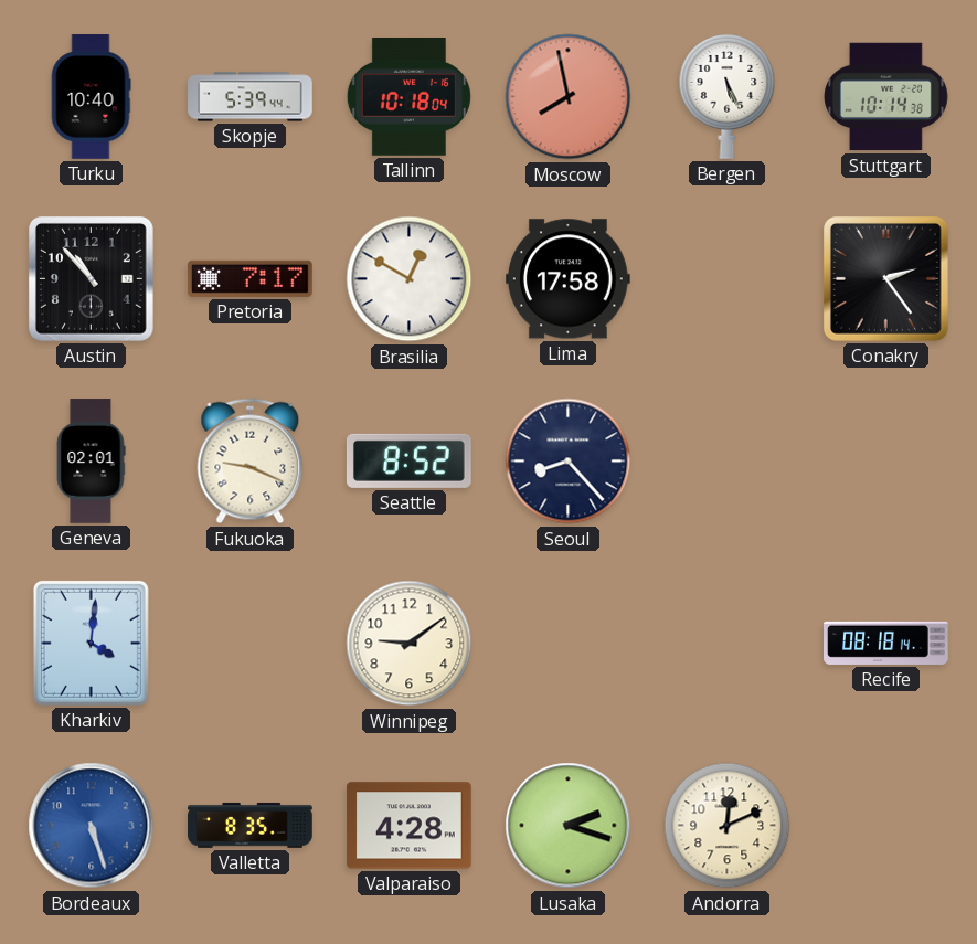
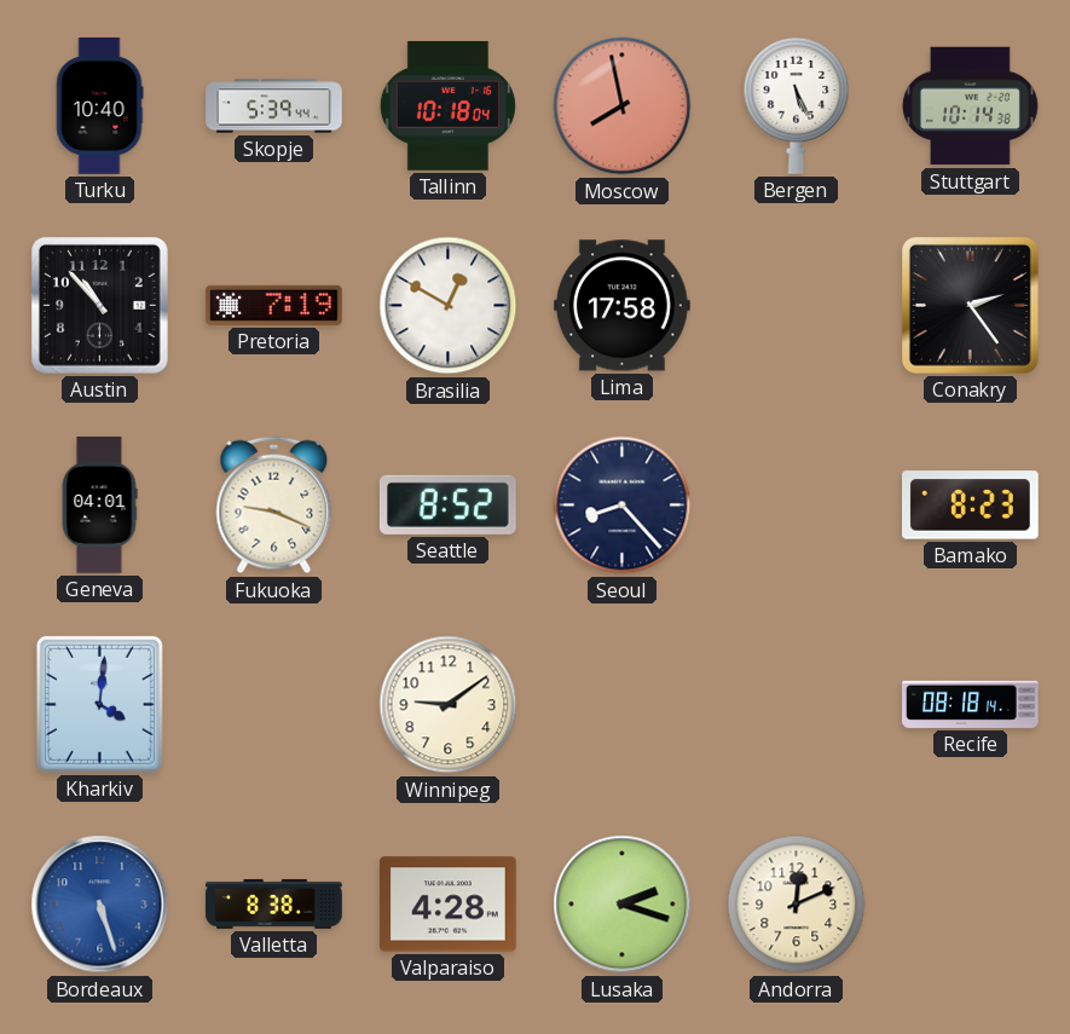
Pretoria: 7:17 -> 7:19 (274, 305)
Geneva: 02:01 -> 04:01 (99, 506)
Bamako: none -> 8:23 (971, 506)
Valletta: 8:35 -> 8:38 (274, 903)
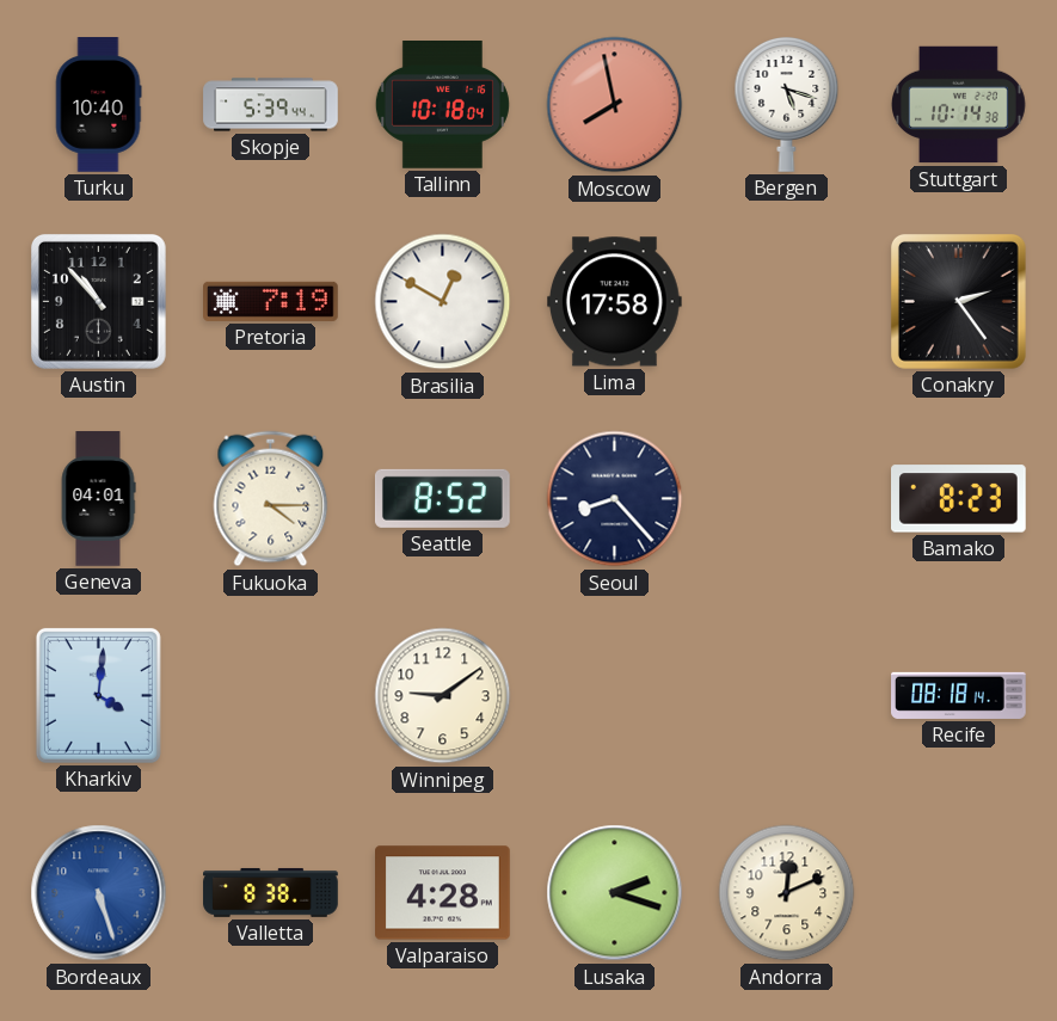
Bergen: 5:26 -> 5:18 (787, 104)
Fukuoka: 9:19 -> 4:15 (271, 499)
